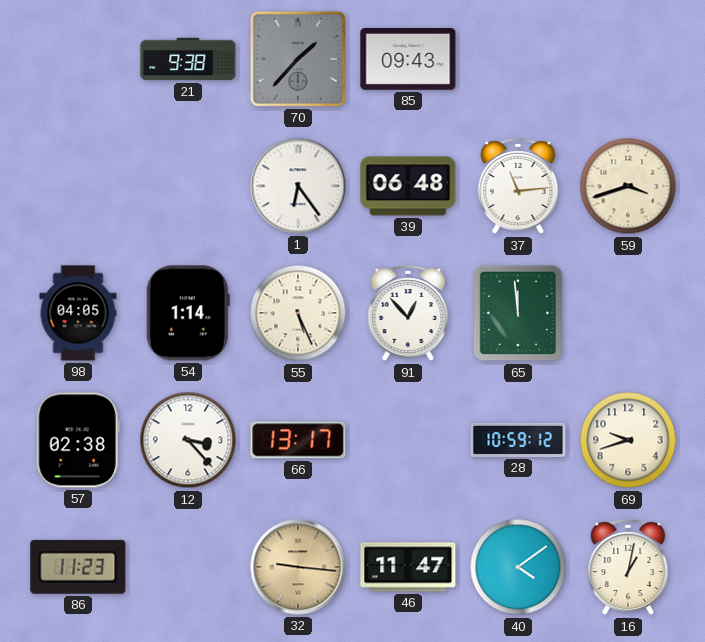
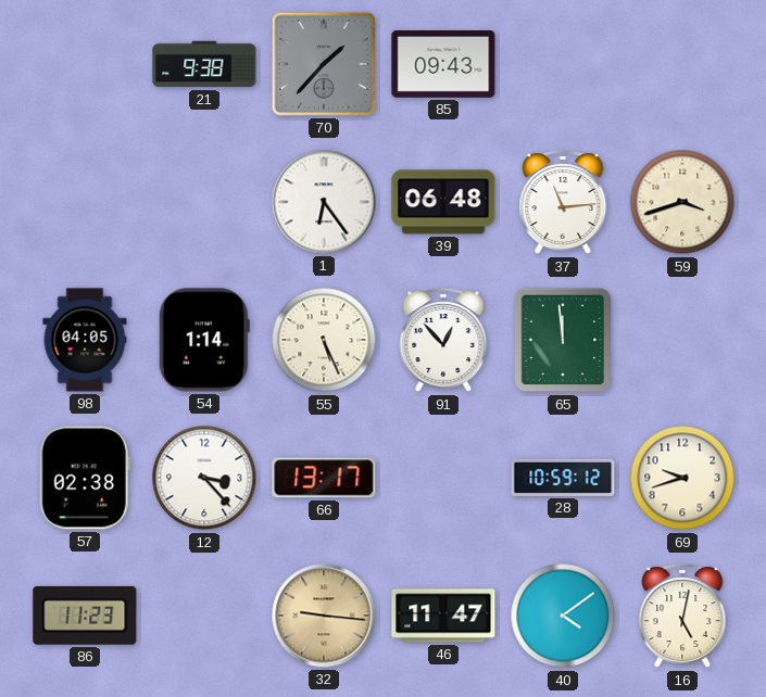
16: 1:02 -> 5:02 (682, 617)
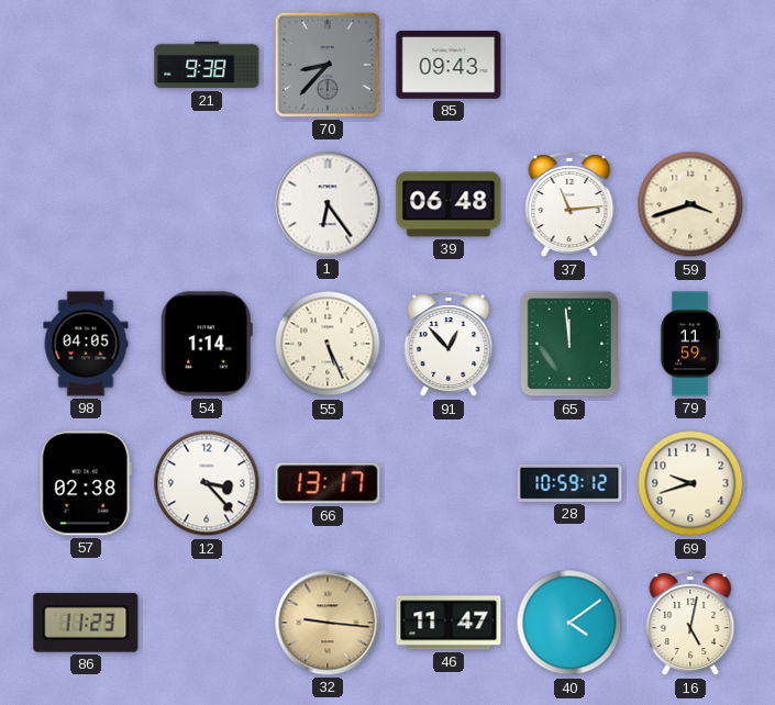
70: 1:37 -> 8:37 (328, 65)
79: none -> 11:59 (690, 344)
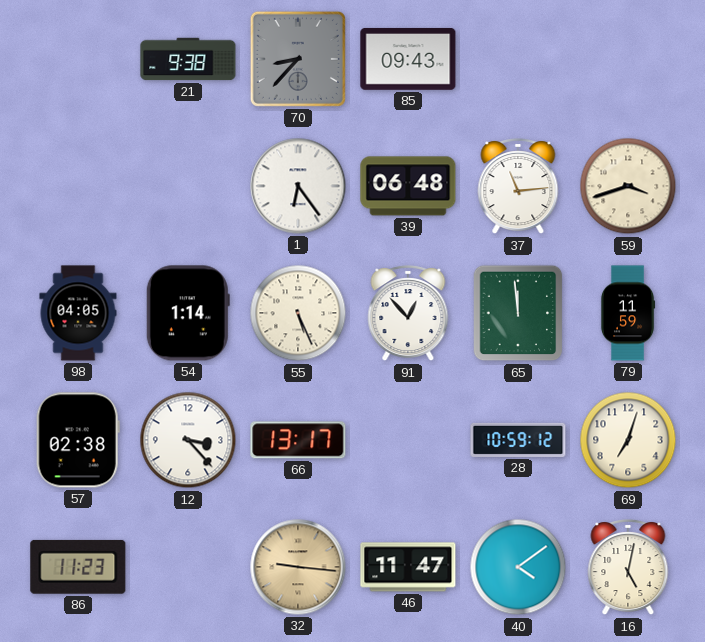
69: 9:42 -> 7:03 (628, 440)
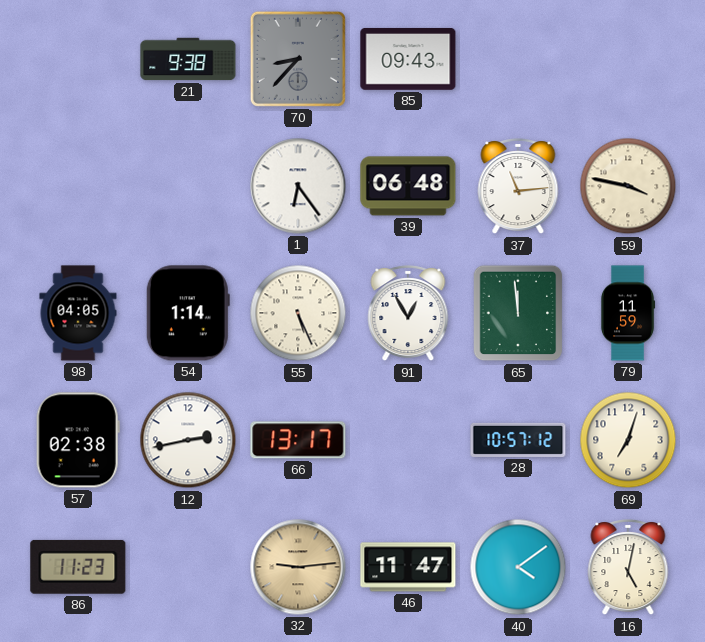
59: 3:42 -> 3:47 (628, 186)
91: 12:53 -> 12:55 (408, 314)
12: 3:23 -> 2:43 (188, 440)
28: 10:59 -> 10:57 (518, 440)
32: 9:16 -> 9:14 (298, 567)
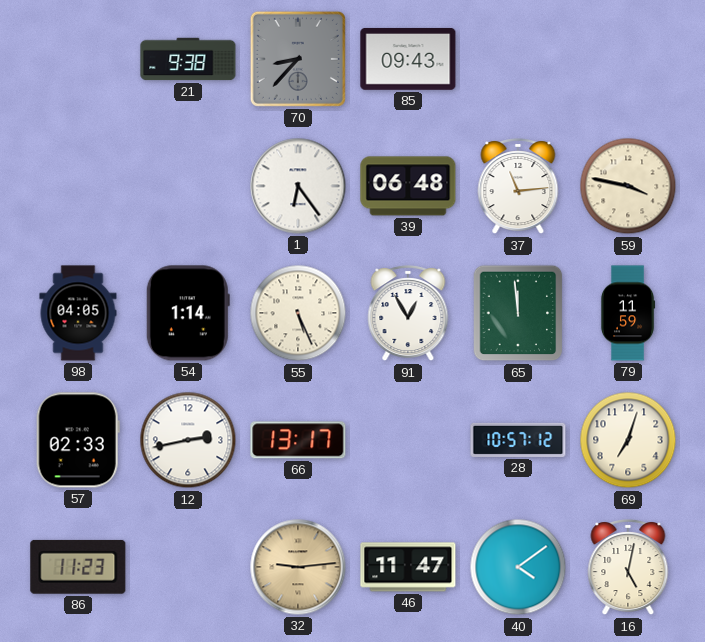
57: 02:38 -> 02:33 (78, 440)
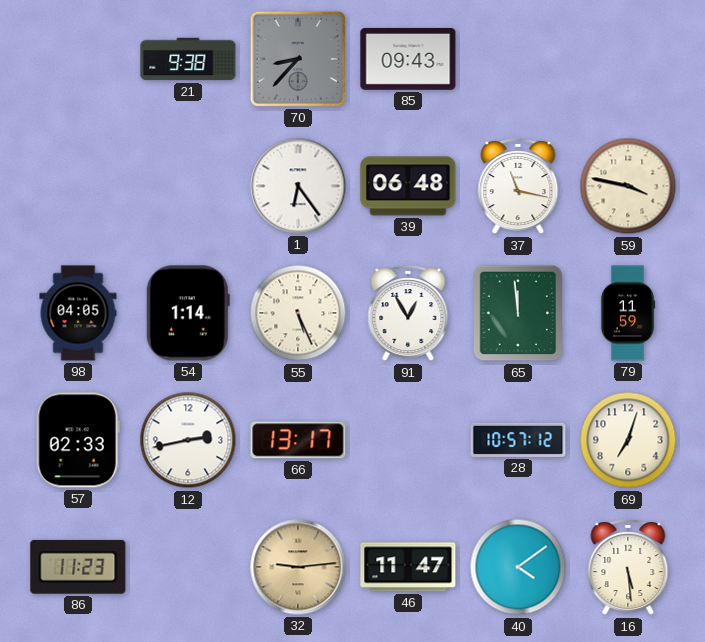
37: 11:14 -> 11:17 (518, 187)
16: 5:02 -> 5:29 (628, 568)
